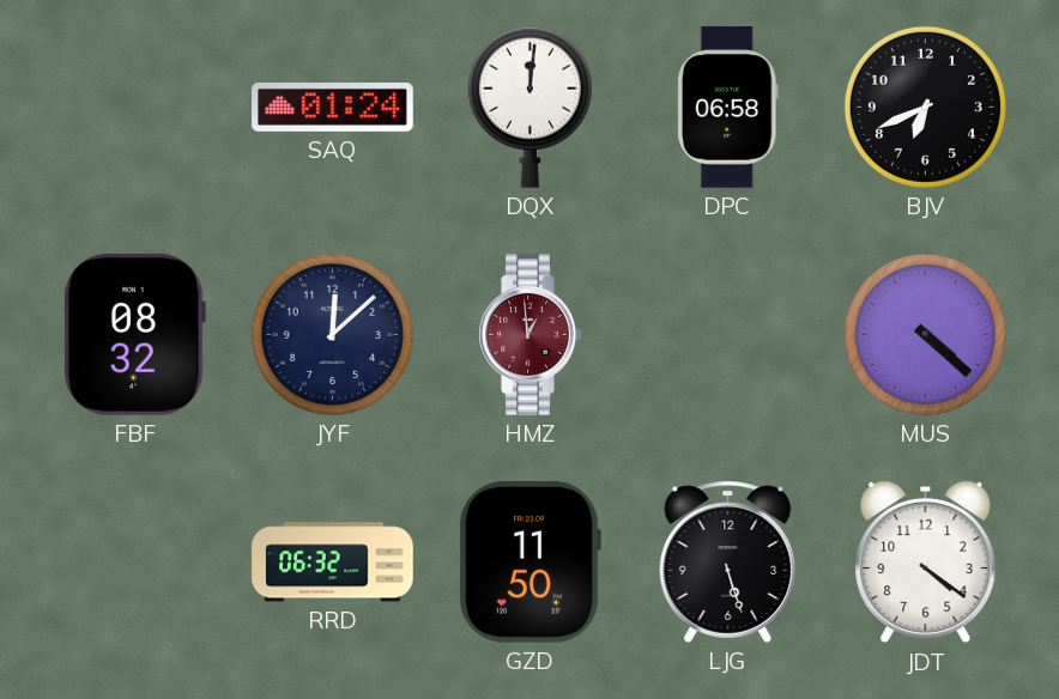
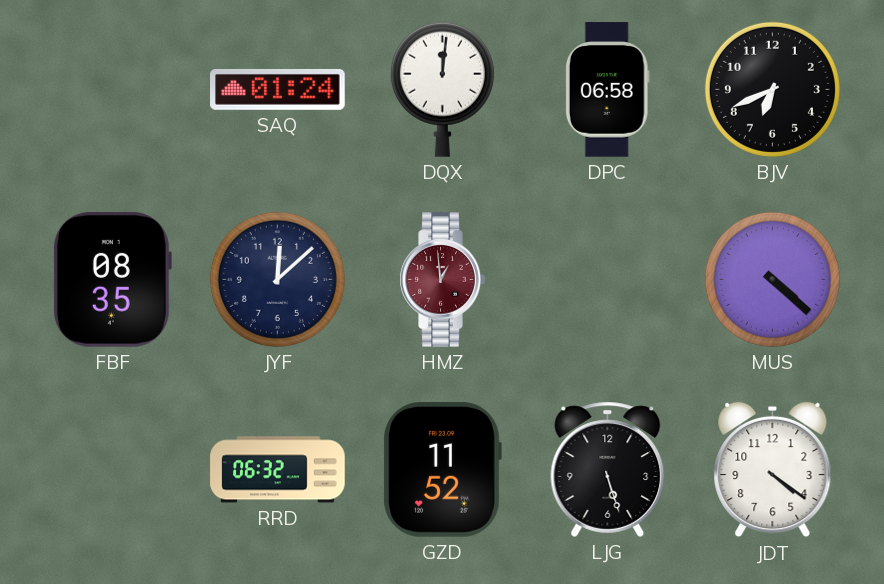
FBF: 08:32 -> 08:35 (112, 279)
GZD: 11:50 -> 11:52 (442, 470)
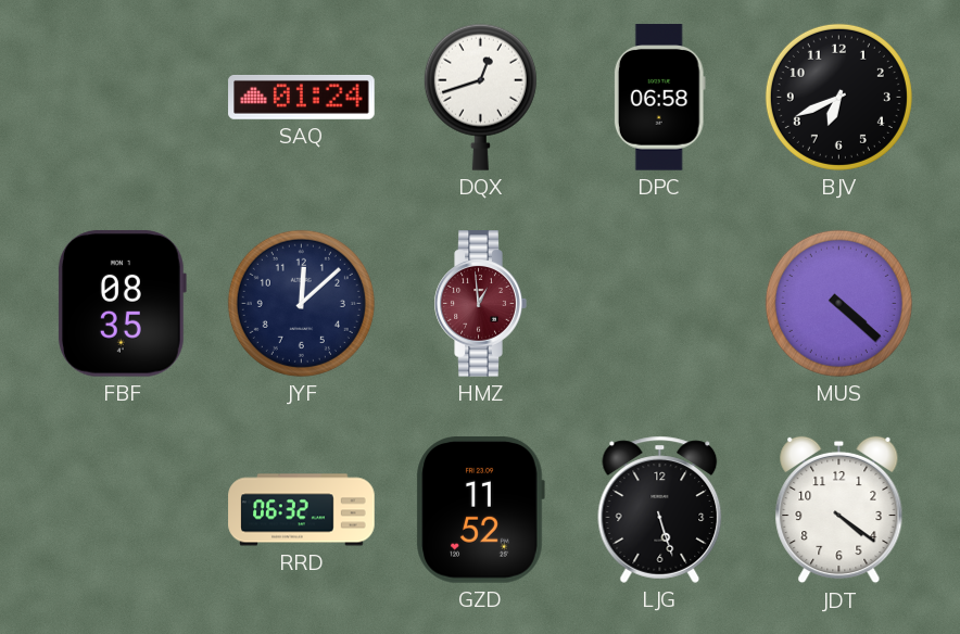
DQX: 12:01 -> 12:42 (480, 97)
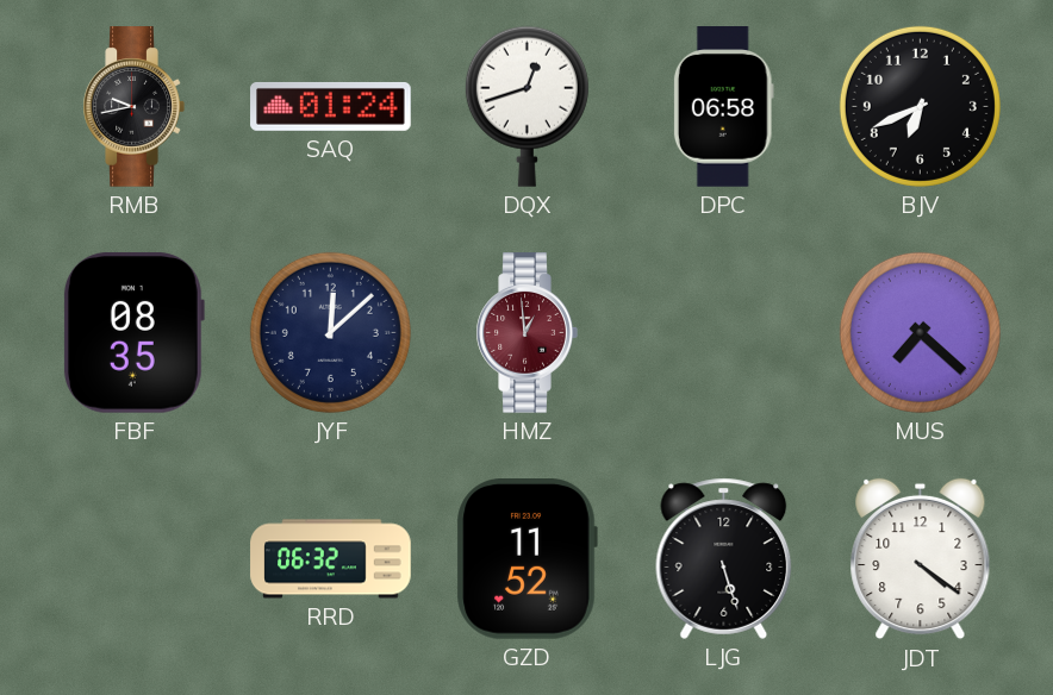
RMB: none -> 9:43 (133, 107)
MUS: 4:22 -> 7:22 (920, 332)
